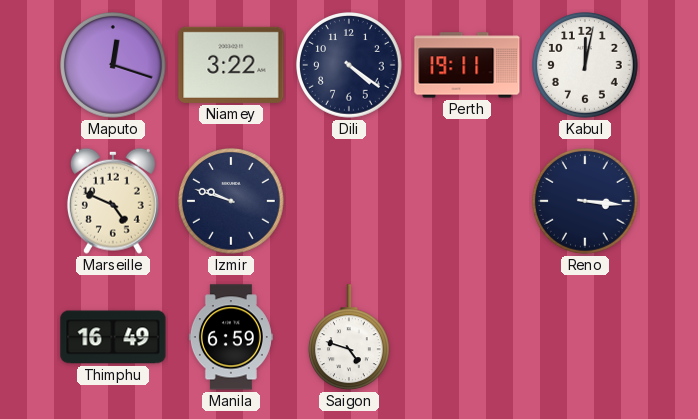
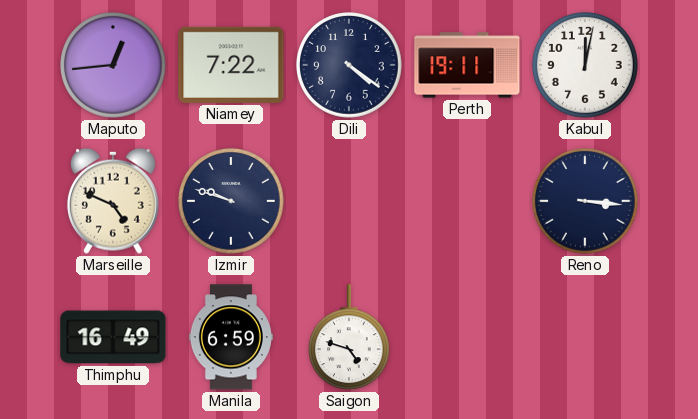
Maputo: 12:18 -> 12:44 (114, 66)
Niamey: 3:22 -> 7:22 (231, 65)
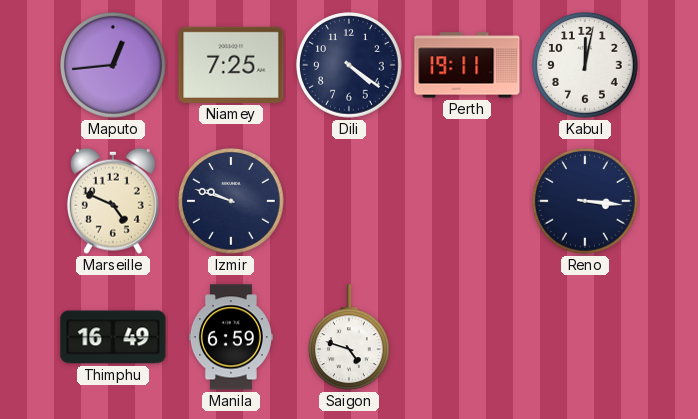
Niamey: 7:22 -> 7:25 (231, 65)
